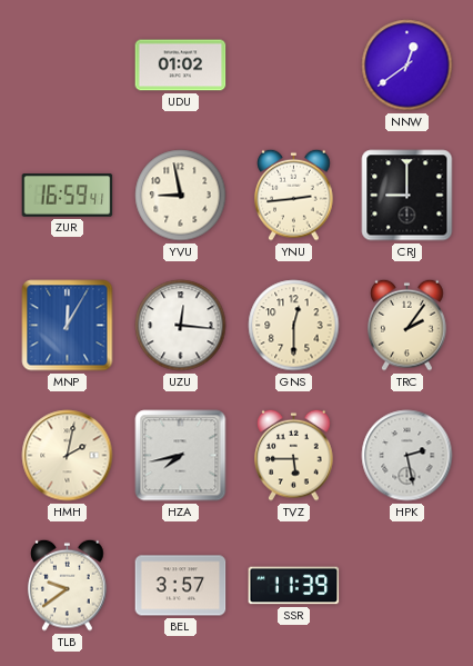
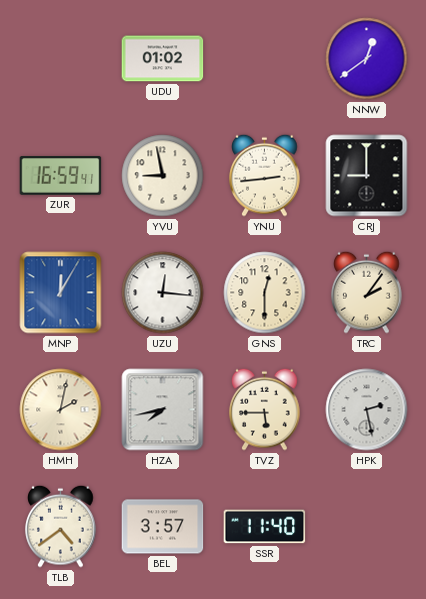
TLB: 9:39 -> 4:39 (61, 526)
SSR: 11:39 -> 11:40 (265, 527)
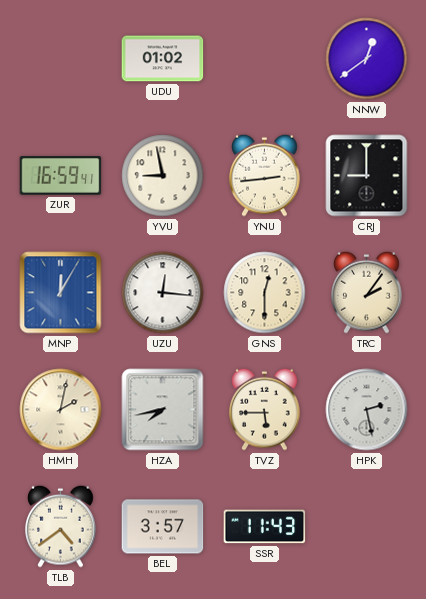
SSR: 11:40 -> 11:43 (265, 527)
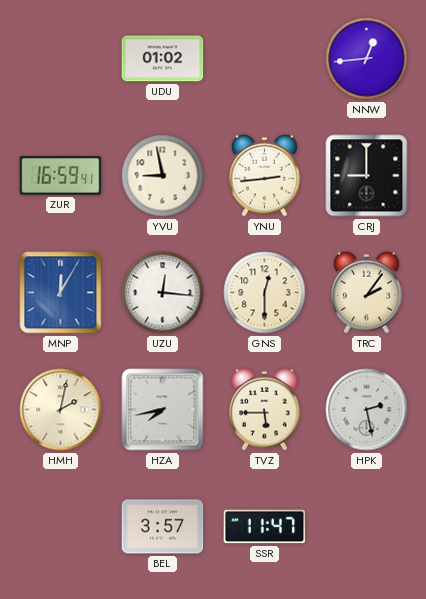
NNW: 12:39 -> 12:44 (367, 59)
TLB: 4:39 -> none (61, 526)
SSR: 11:43 -> 11:47 (265, 527)
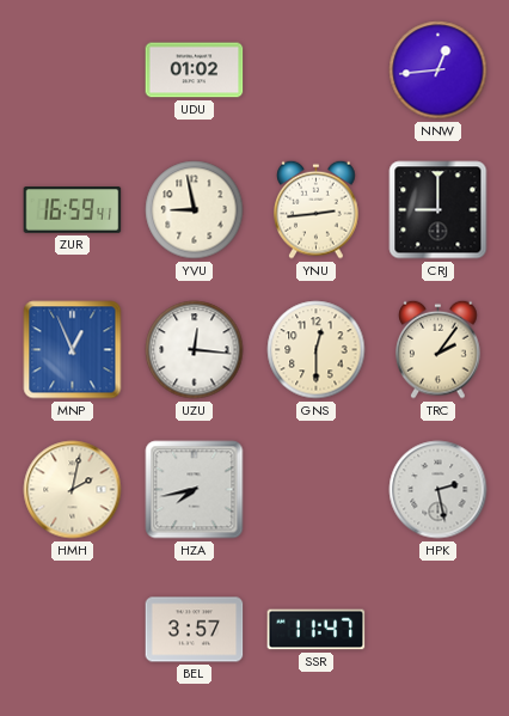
MNP: 12:05 -> 12:56 (73, 350)
TVZ: 5:45 -> none (265, 409)
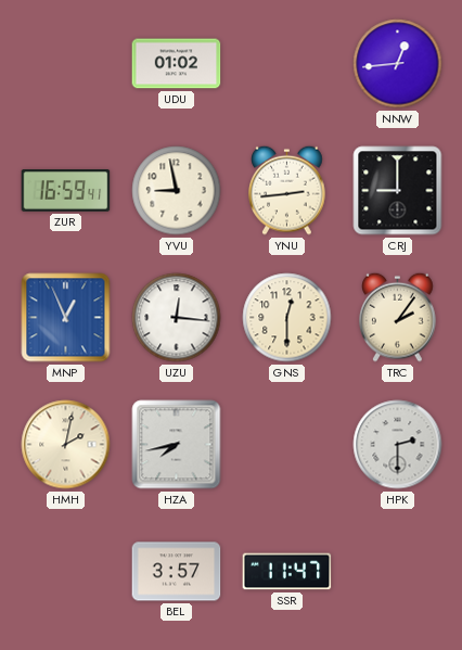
HPK: 2:28 -> 2:30 (398, 445)
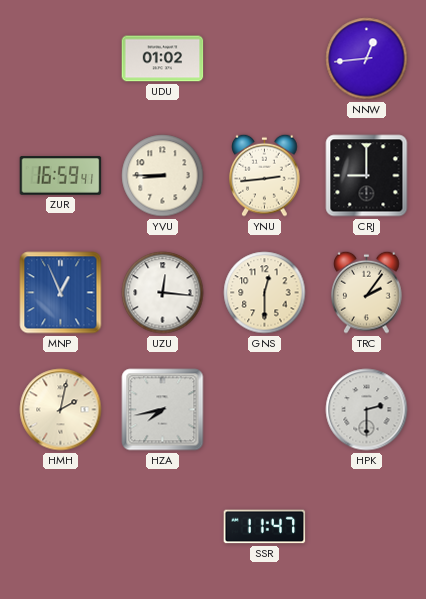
YVU: 8:58 -> 8:45 (163, 176)
BEL: 3:57 -> none (177, 572)
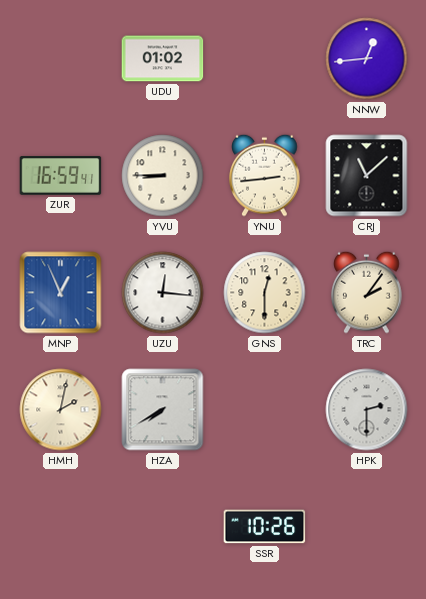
CRJ: 9:00 -> 11:08 (367, 176)
HZA: 7:43 -> 7:40 (163, 410)
SSR: 11:47 -> 10:26 (265, 527)
